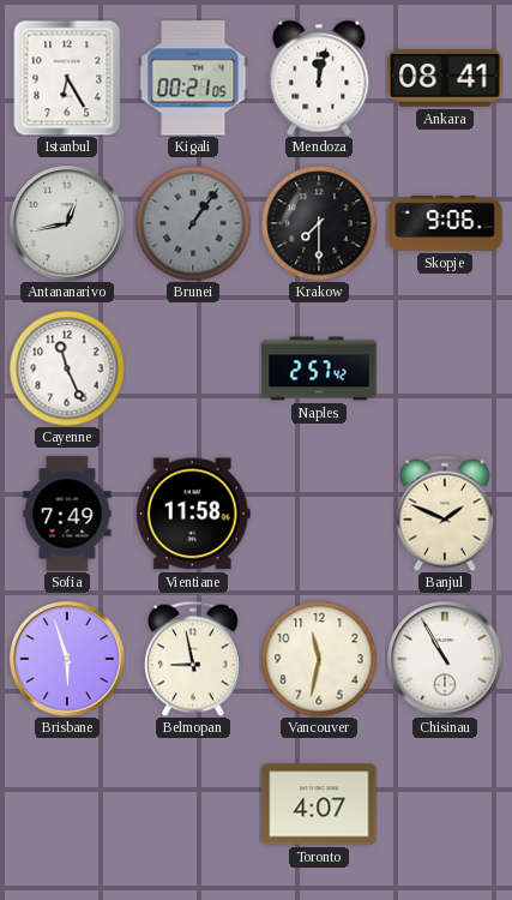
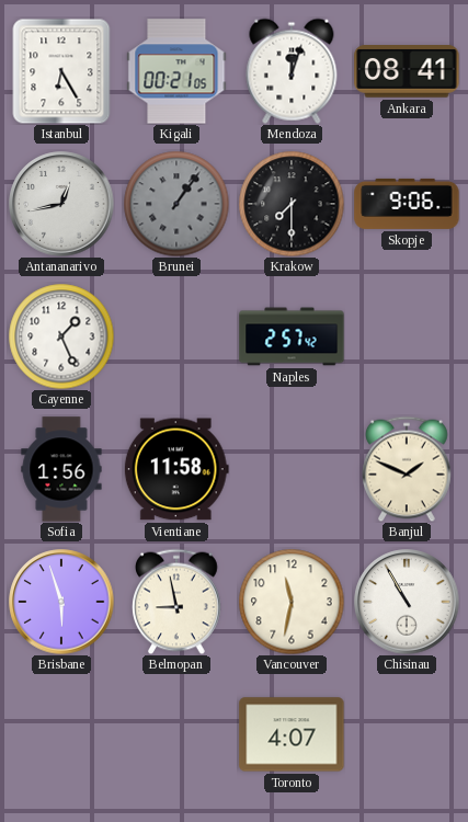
Mendoza: 12:02 -> 12:03 (292, 71)
Cayenne: 11:26 -> 1:26 (61, 336)
Sofia: 7:49 -> 1:56 (61, 469)
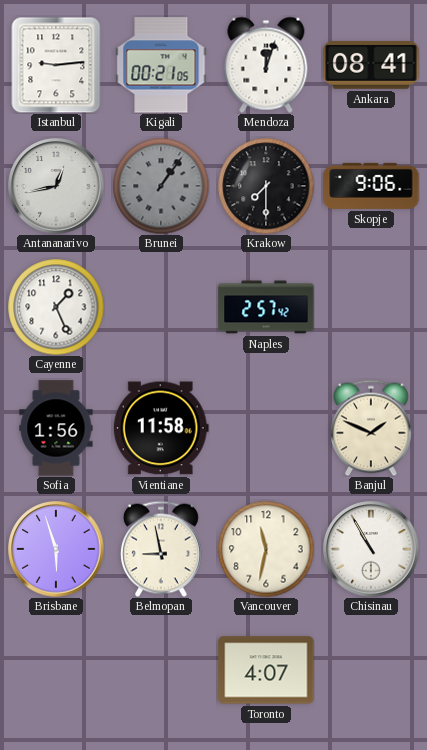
Istanbul: 6:25 -> 9:14 (56, 65)
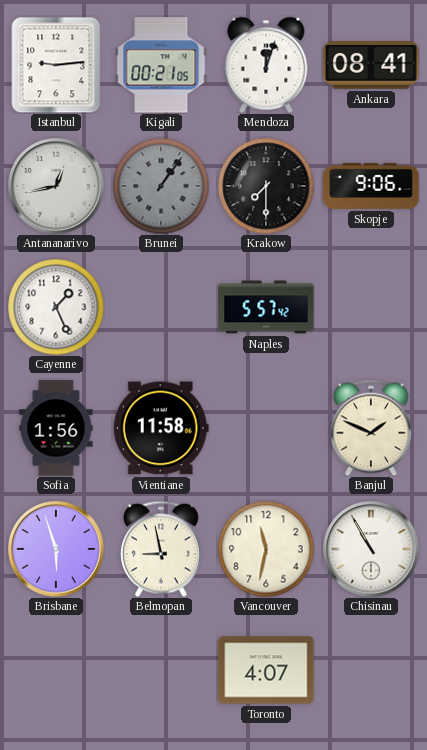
Naples: 2:57 -> 5:57 (266, 307)
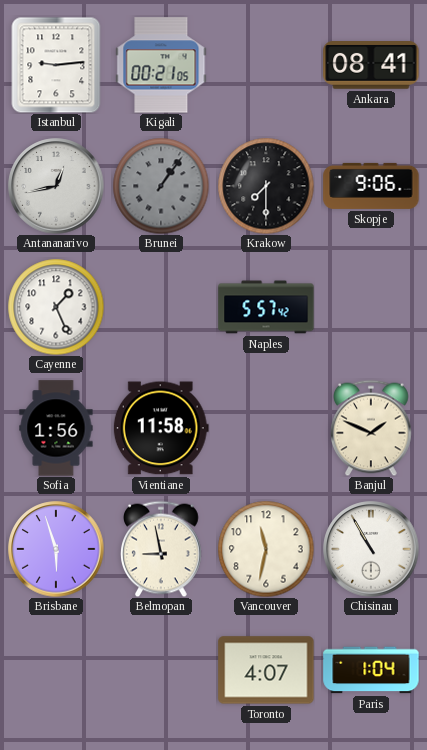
Mendoza: 12:03 -> none (266, 65)
Paris: none -> 1:04 (371, 670)
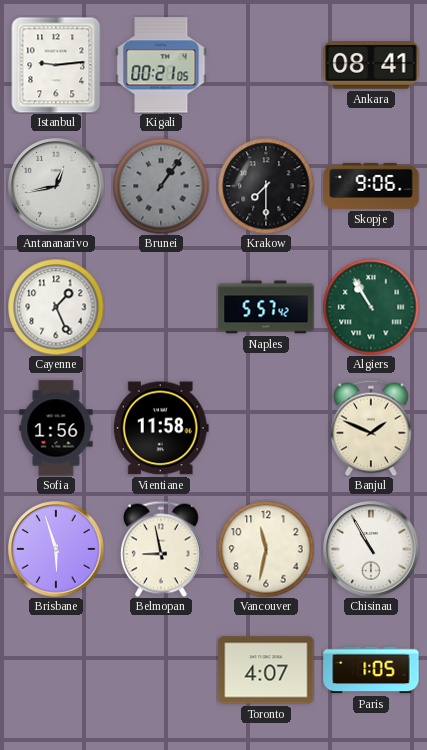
Algiers: none -> 10:55 (371, 307)
Paris: 1:04 -> 1:05 (371, 670)
